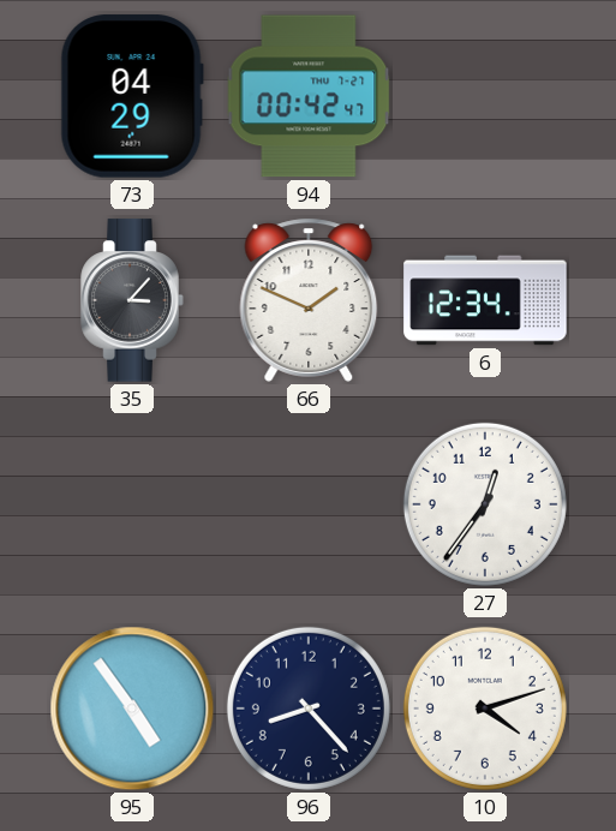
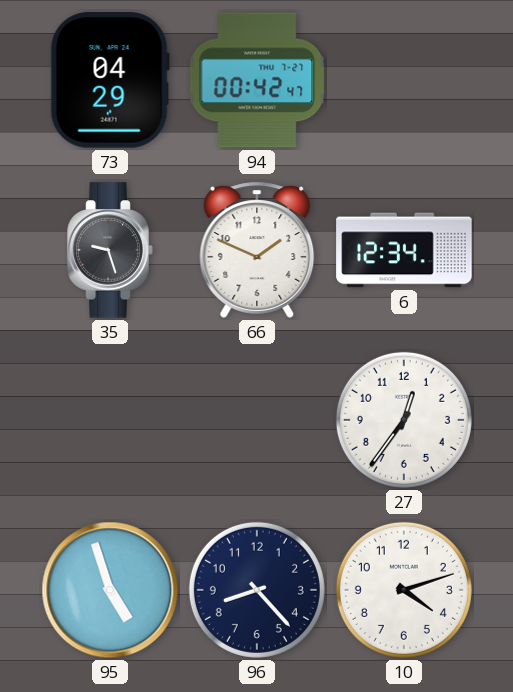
35: 3:07 -> 9:27 (110, 250)
95: 4:54 -> 4:57 (110, 590)
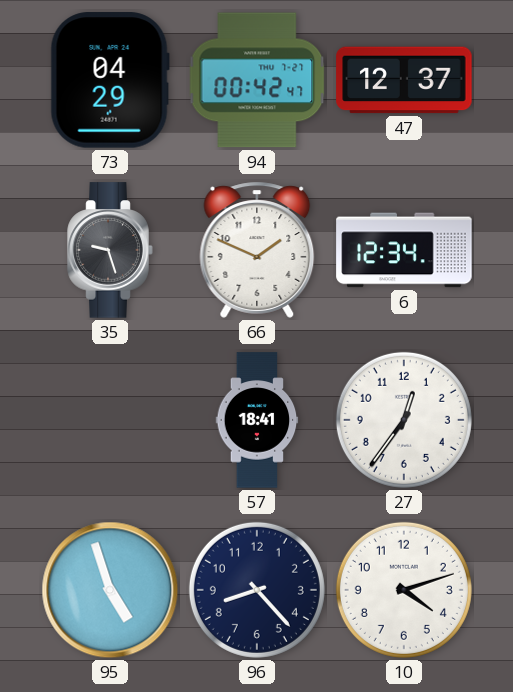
47: none -> 12:37 (404, 80)
57: none -> 18:41 (257, 420)
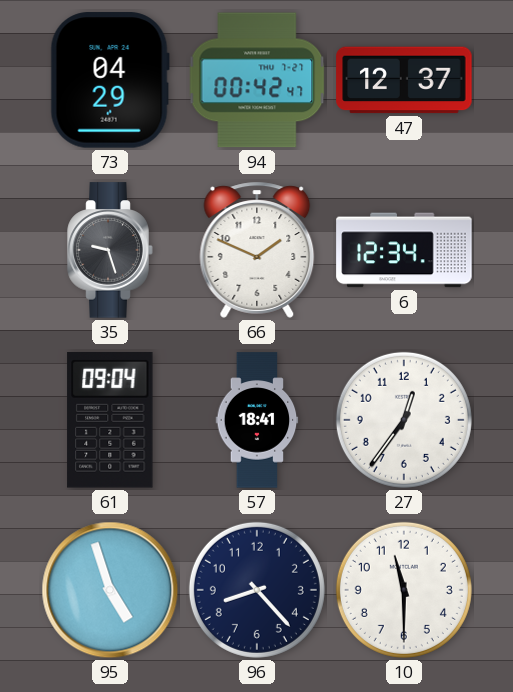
61: none -> 09:04 (110, 421)
10: 4:12 -> 11:30 (404, 590)
